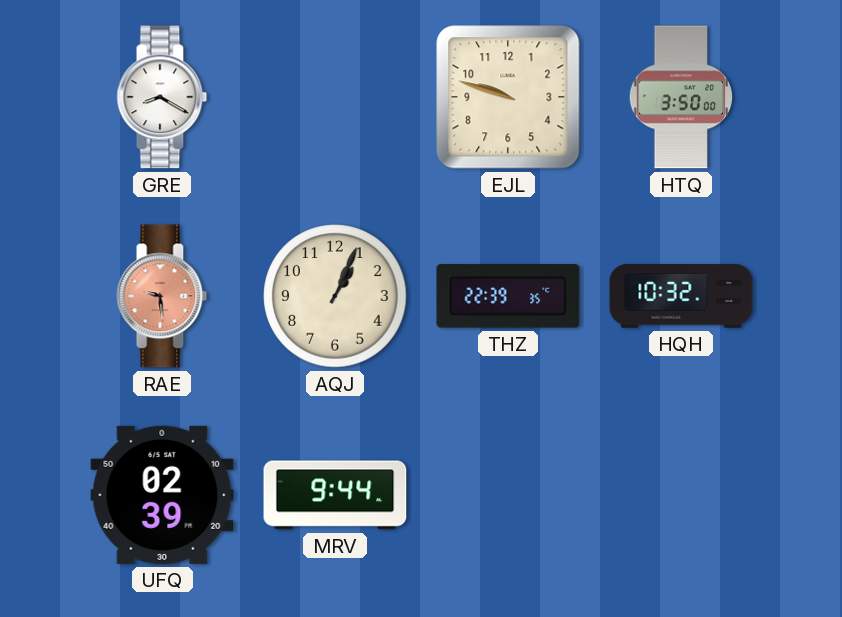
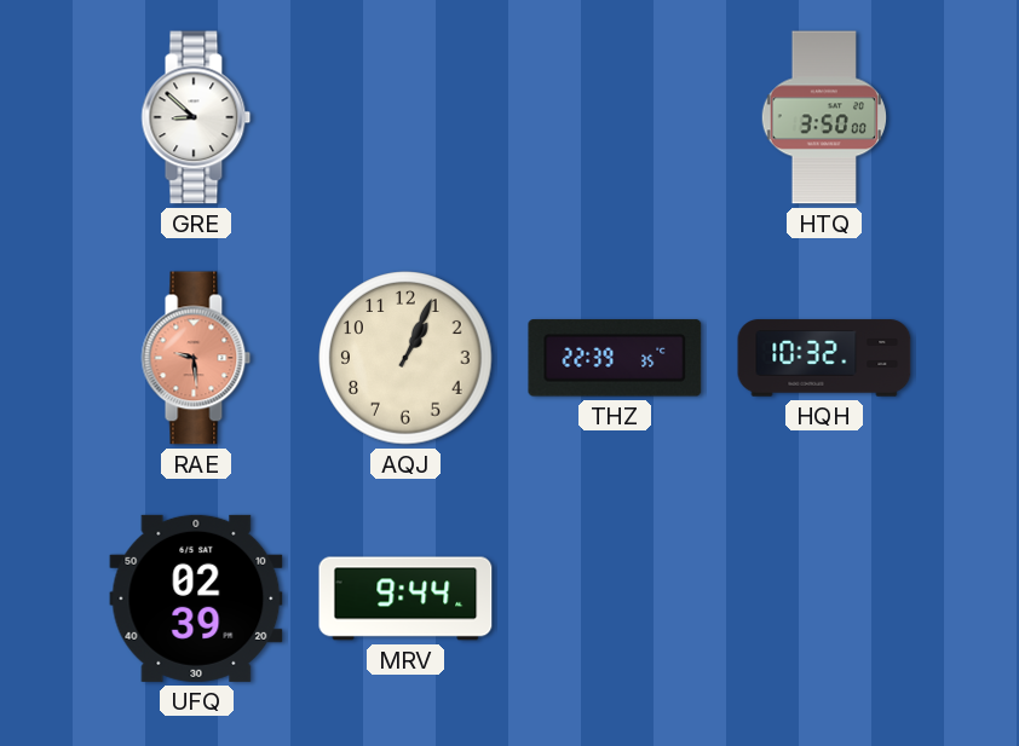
GRE: 8:20 -> 8:52 (196, 117)
EJL: 9:48 -> none (508, 97)
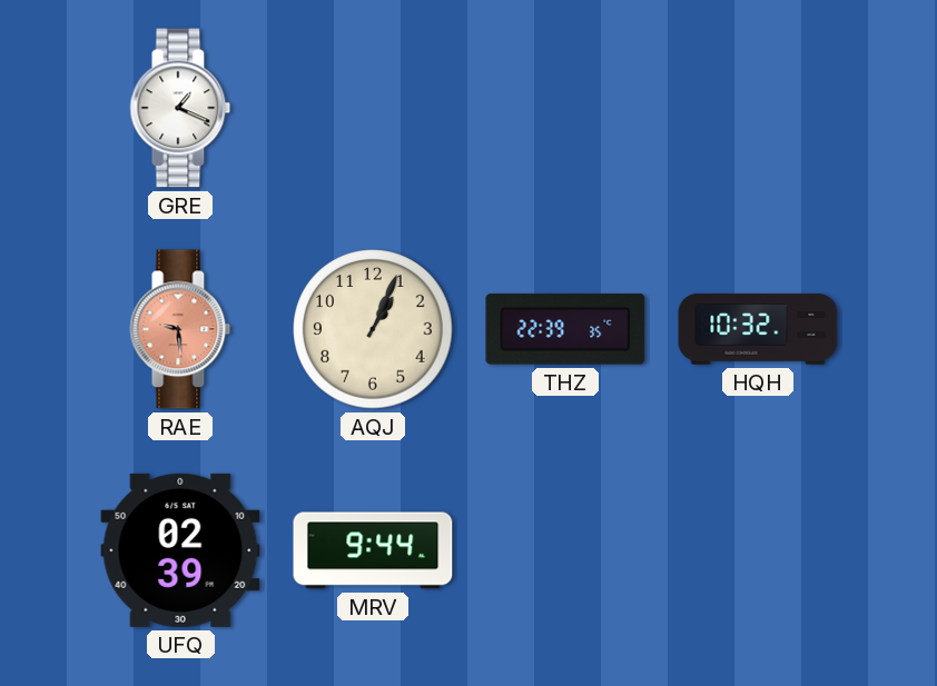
GRE: 8:52 -> 1:19 (180, 108)
HTQ: 3:50 -> none (823, 117)
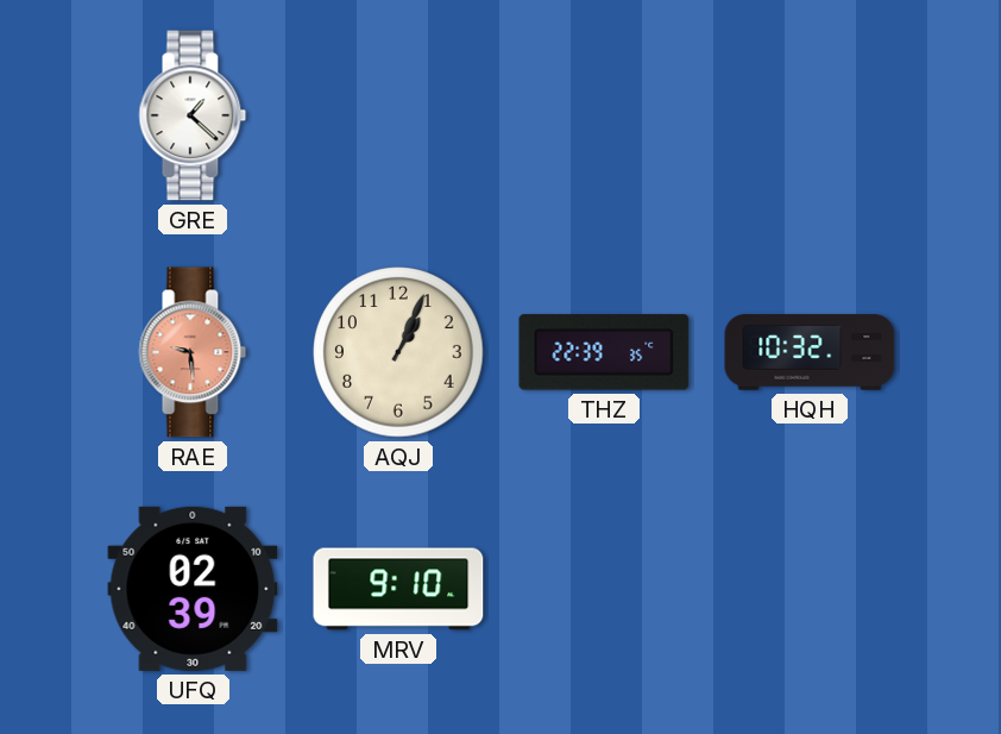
GRE: 1:19 -> 1:22 (193, 115)
MRV: 9:44 -> 9:10 (398, 589)
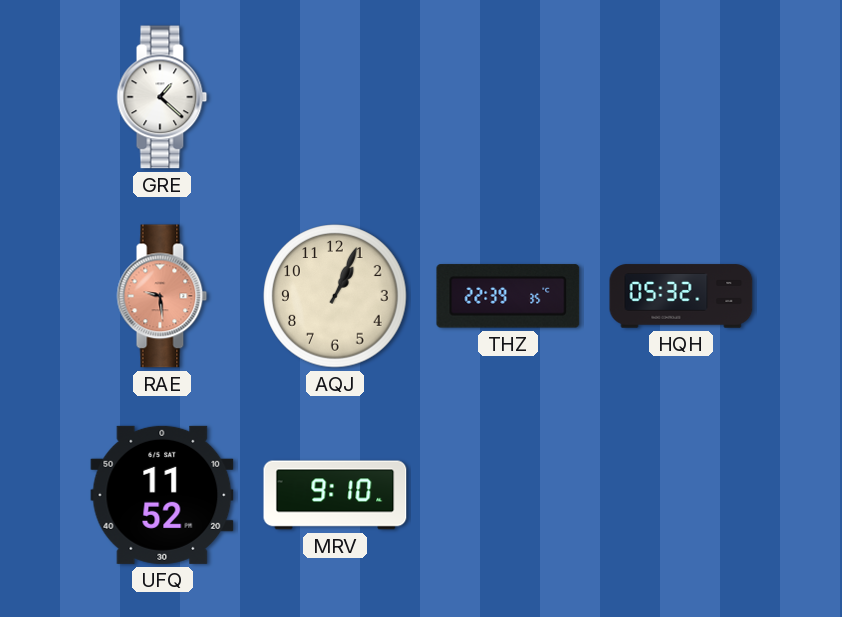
HQH: 10:32 -> 05:32 (681, 296)
UFQ: 02:39 -> 11:52 (162, 495)
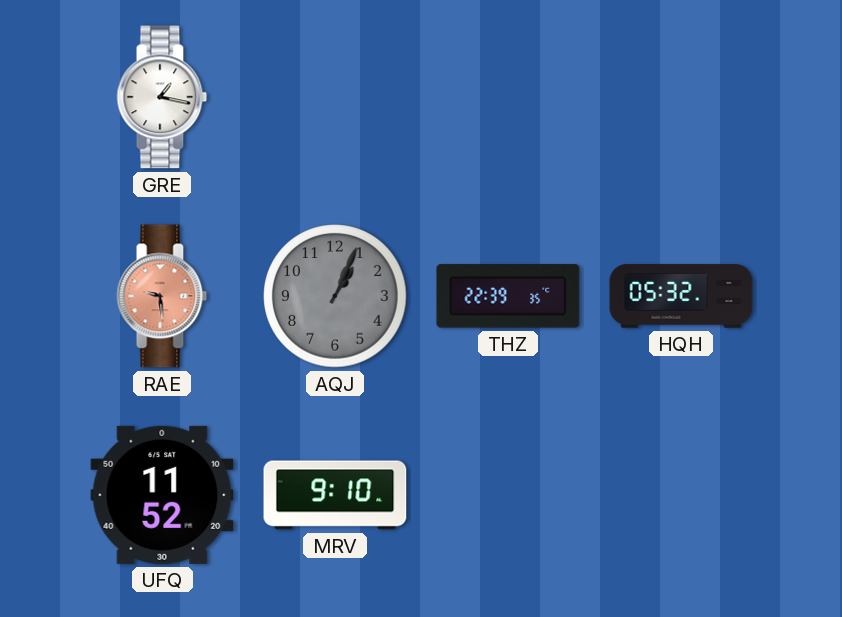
GRE: 1:22 -> 1:17 (162, 97)
AQJ dial: cream -> grey (335, 296)
